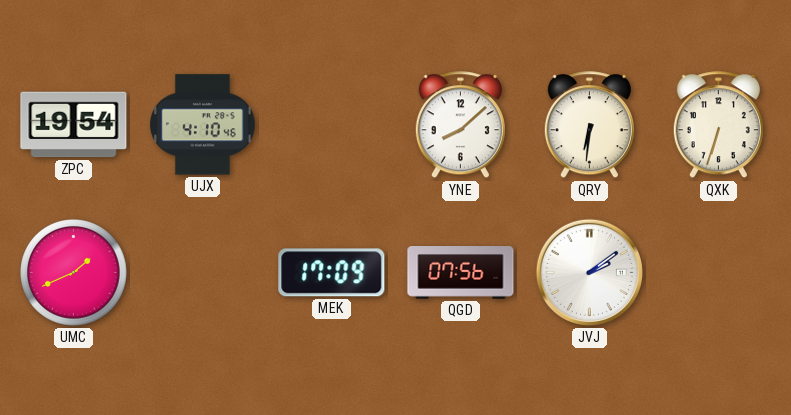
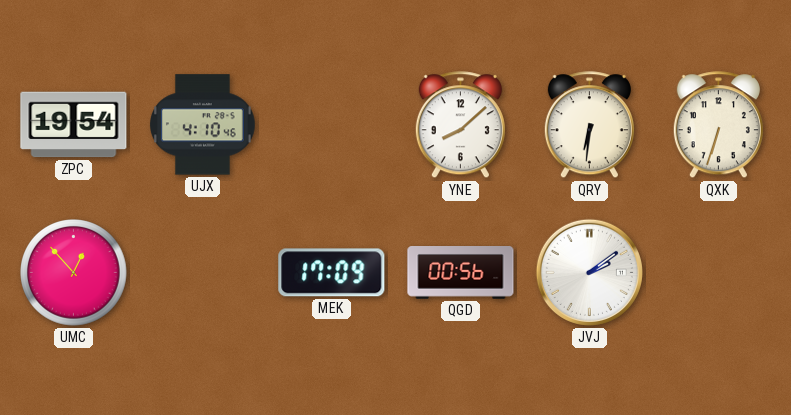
UMC: 1:41 -> 12:53 (74, 273)
QGD: 07:56 -> 00:56 (461, 273)
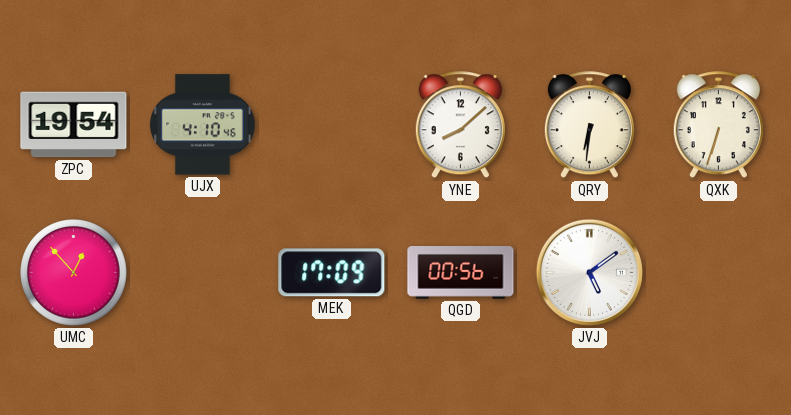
JVJ: 2:09 -> 5:09 (589, 272)
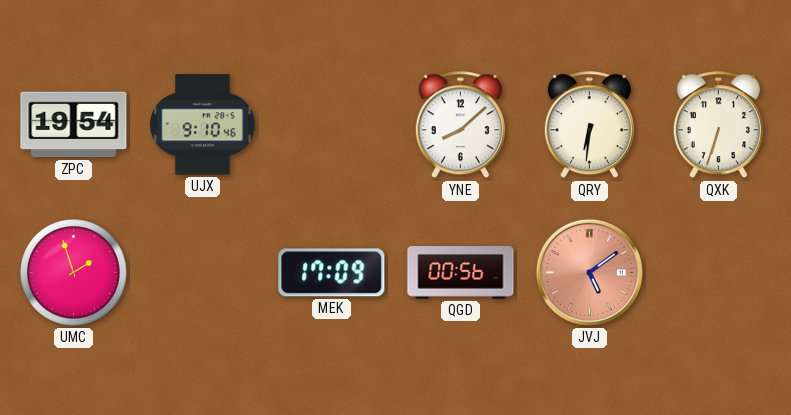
UJX: 4:10 -> 9:10 (203, 125)
UMC: 12:53 -> 1:57 (74, 273)
JVJ dial: white -> salmon (589, 272)
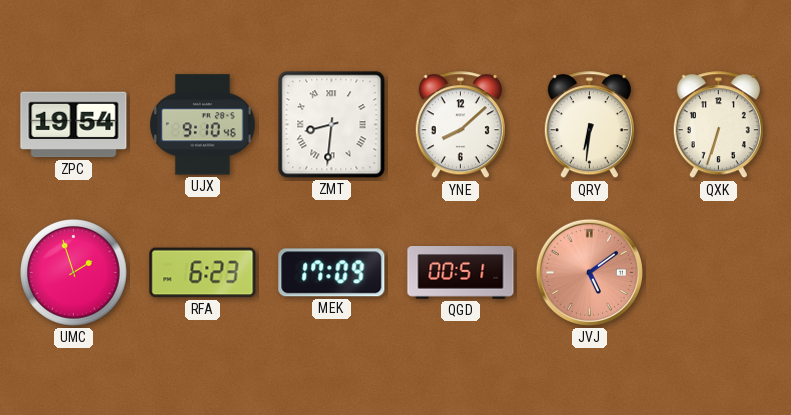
ZMT: none -> 8:31 (332, 125)
RFA: none -> 6:23 (203, 273)
QGD: 00:56 -> 00:51 (461, 273)
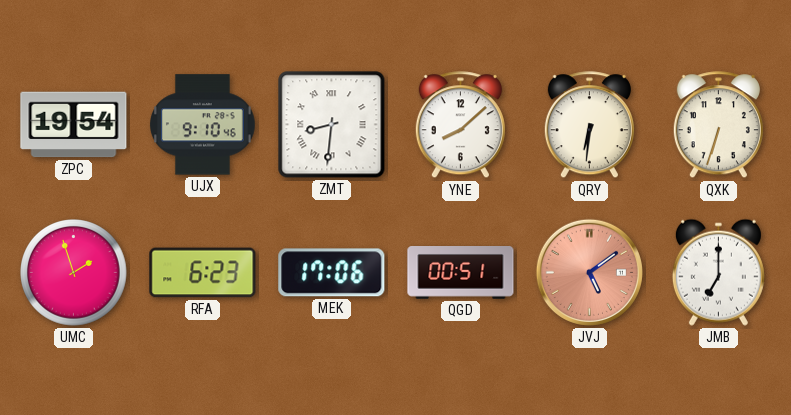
MEK: 17:09 -> 17:06 (332, 273)
JMB: none -> 7:00 (718, 272)
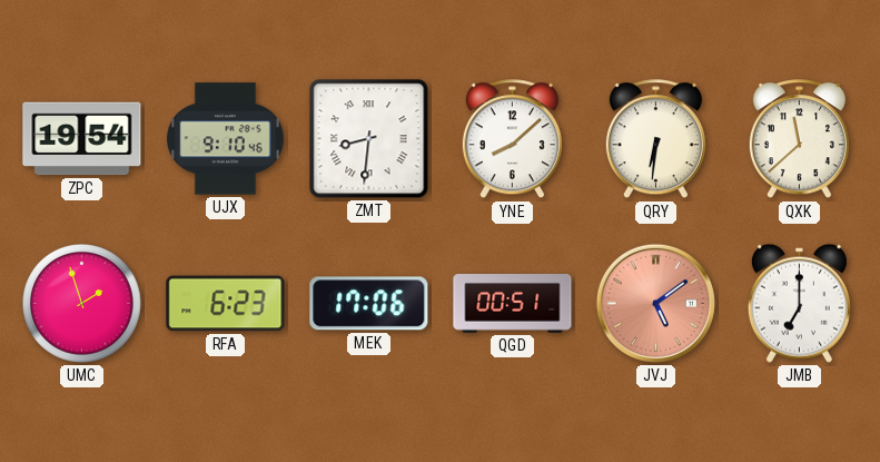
QXK: 6:33 -> 11:38 (799, 139)
